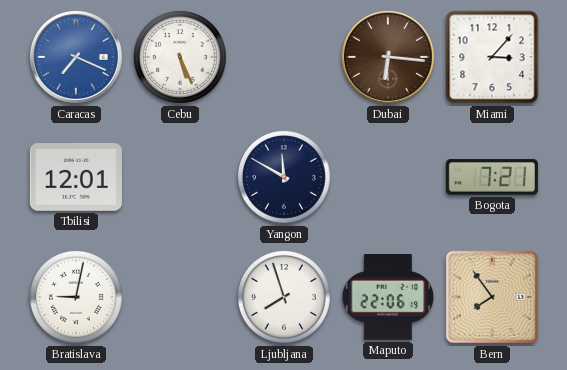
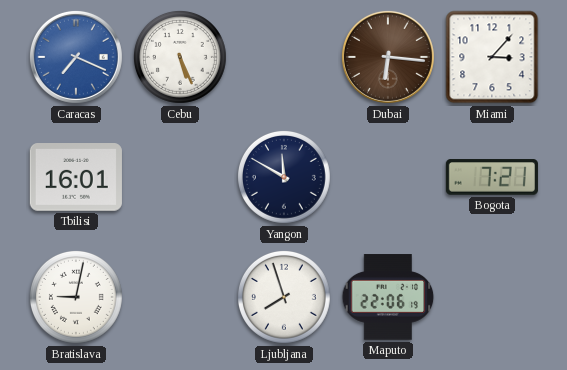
Tbilisi: 12:01 -> 16:01 (76, 178)
Bern: 7:54 -> none (492, 297)
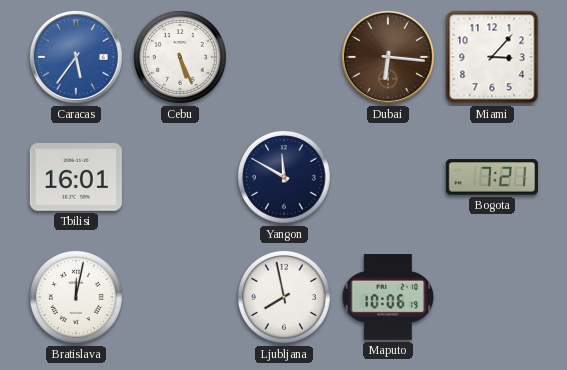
Caracas: 7:19 -> 5:36 (76, 57)
Bratislava: 9:02 -> 12:02 (76, 297)
Ljubljana: 7:57 -> 7:58 (284, 297)
Maputo: 22:06 -> 10:06 (388, 297)
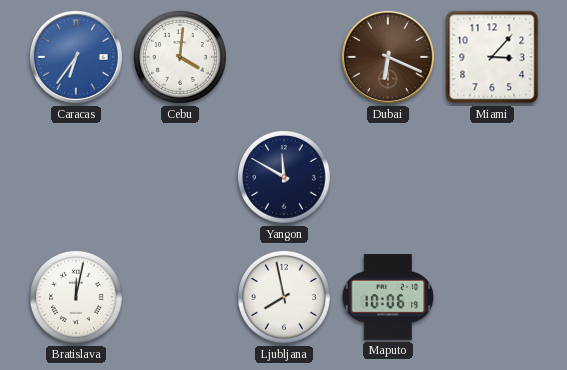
Caracas: 5:36 -> 6:36 (76, 57)
Cebu: 5:26 -> 4:01 (180, 57)
Dubai: 6:16 -> 6:19 (388, 57)
Tbilisi: 16:01 -> none (76, 178)
Bogota: 7:21 -> none (492, 177)
